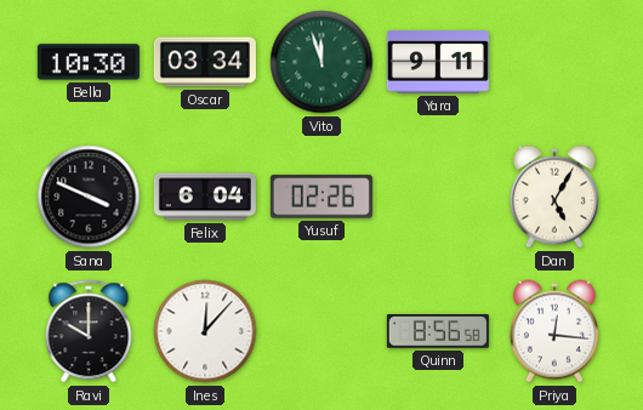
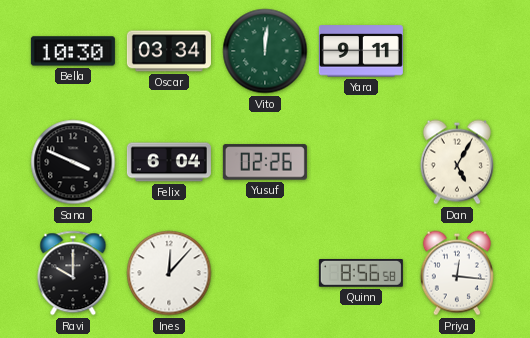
Vito: 11:57 -> 12:01 (265, 51)
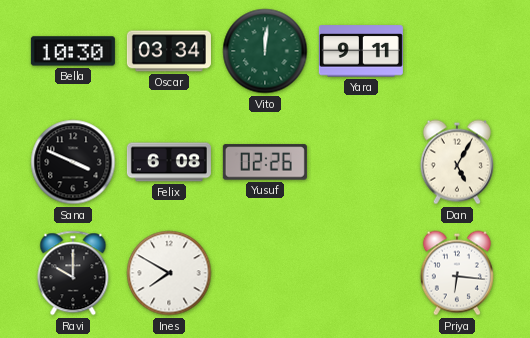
Felix: 6:04 -> 6:08 (169, 162)
Ines: 12:07 -> 7:50 (169, 273)
Quinn: 8:56 -> none (361, 274)
Priya: 12:16 -> 6:16 (457, 273)
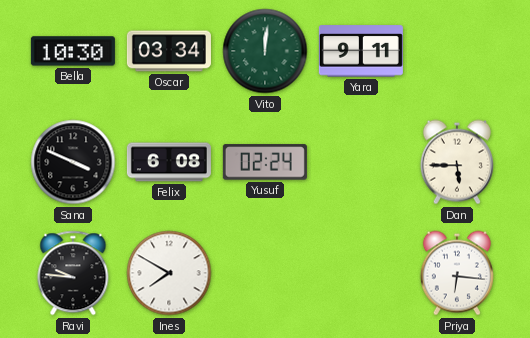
Yusuf: 02:26 -> 02:24 (265, 162)
Dan: 5:05 -> 5:45 (457, 162)
Ravi: 10:00 -> 9:46 (73, 273)
